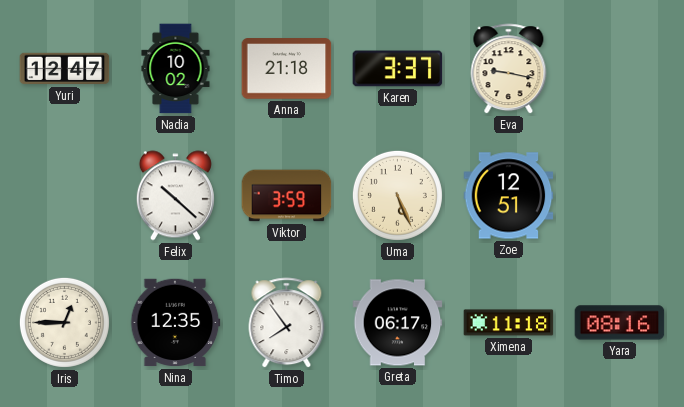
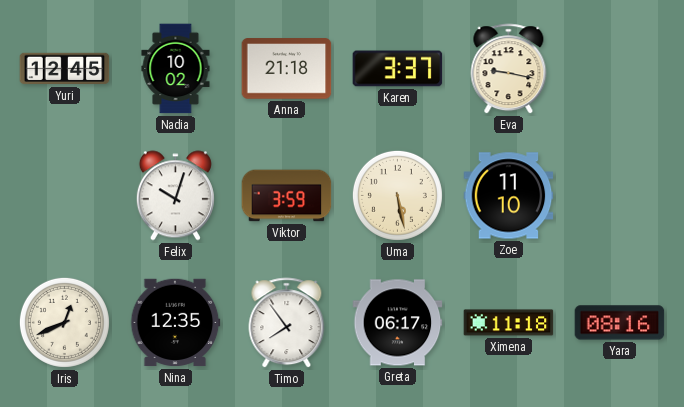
Yuri: 12:47 -> 12:45 (65, 69)
Felix: 10:22 -> 10:03 (175, 196)
Uma: 5:26 -> 5:28 (397, 195)
Zoe: 12:51 -> 11:10 (509, 196)
Iris: 12:45 -> 12:41 (64, 322)
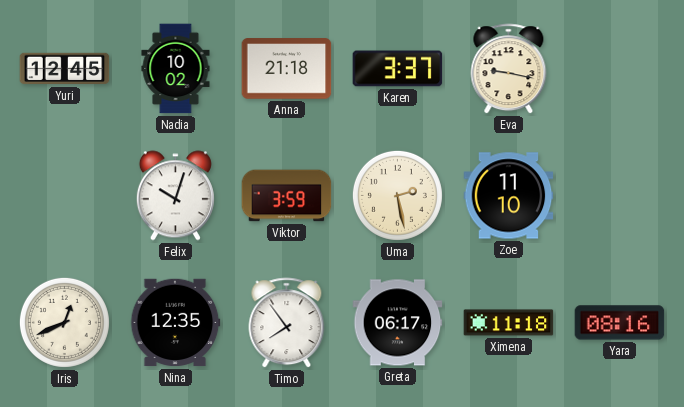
Uma: 5:28 -> 2:28 (397, 195)
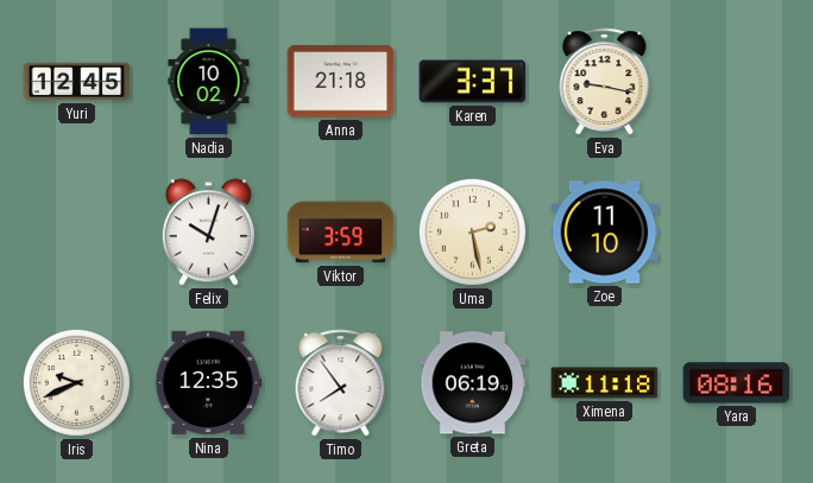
Iris: 12:41 -> 9:41 (76, 382)
Greta: 06:17 -> 06:19 (473, 383)
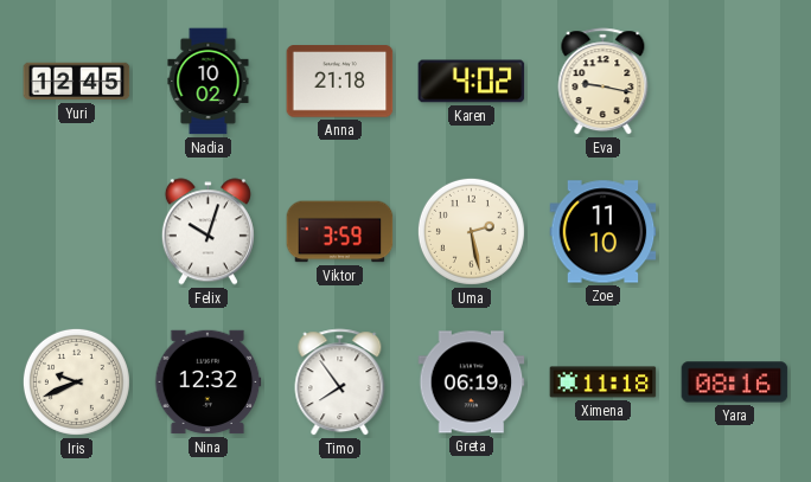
Karen: 3:37 -> 4:02 (472, 82)
Nina: 12:35 -> 12:32 (207, 383)
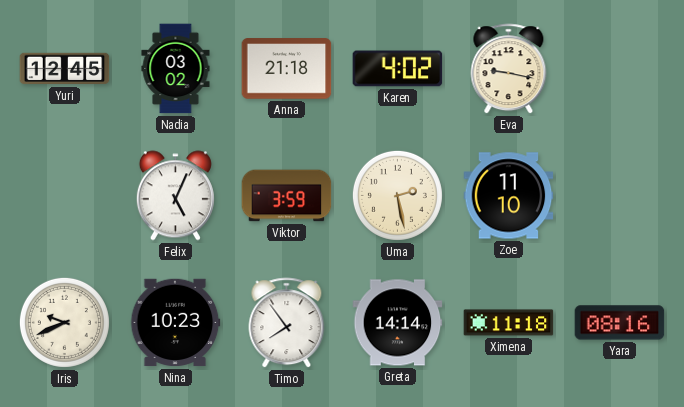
Nadia: 10:02 -> 03:02 (176, 69)
Felix: 10:03 -> 5:04 (175, 196)
Nina: 12:32 -> 10:23 (175, 323)
Greta: 06:19 -> 14:14 (398, 323)
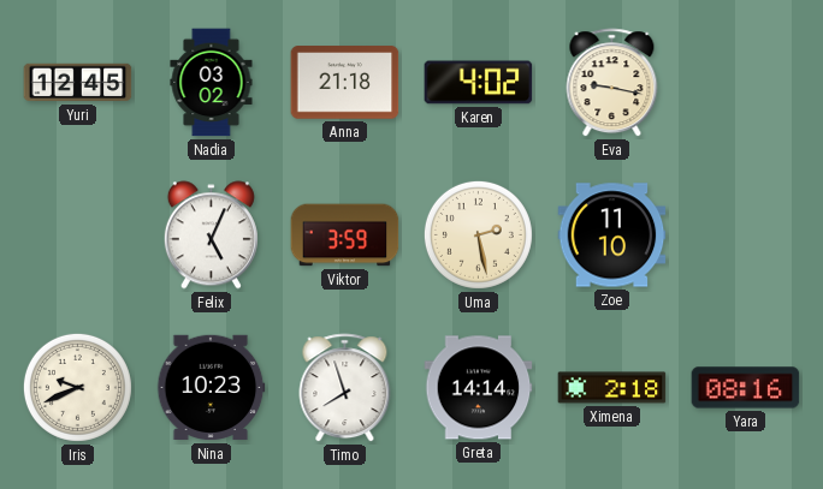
Timo: 7:54 -> 7:57 (345, 388)
Ximena: 11:18 -> 2:18 (612, 388)
